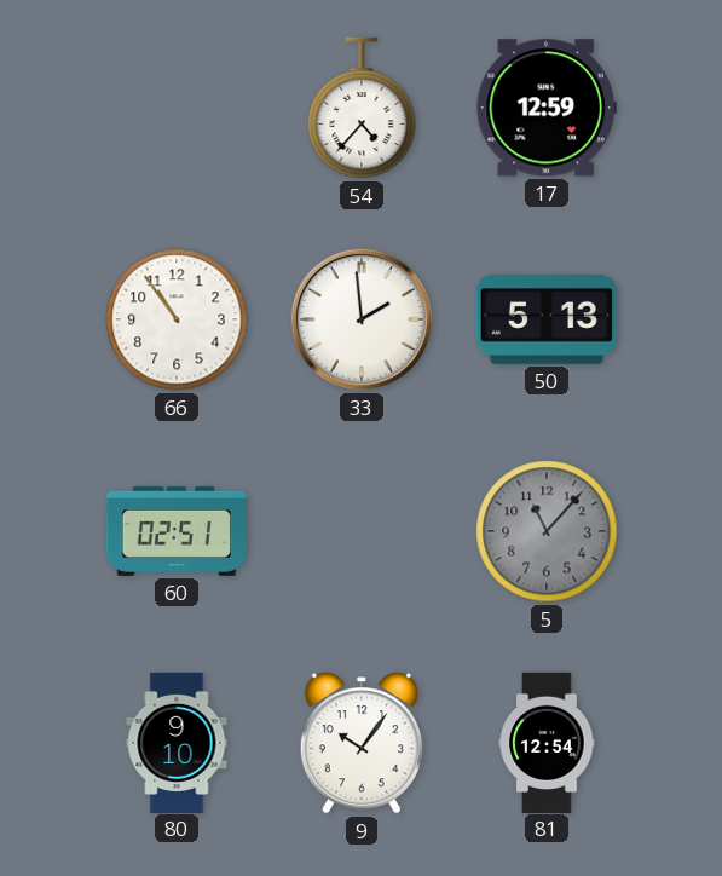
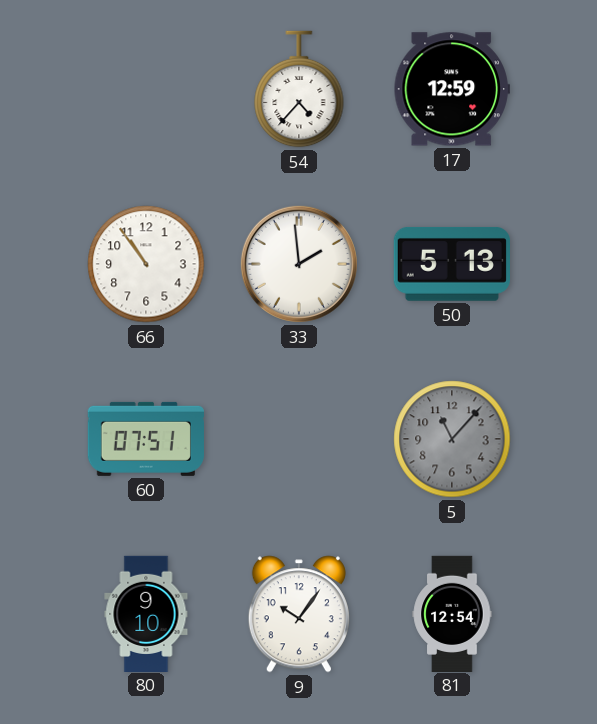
60: 02:51 -> 07:51 (146, 439)
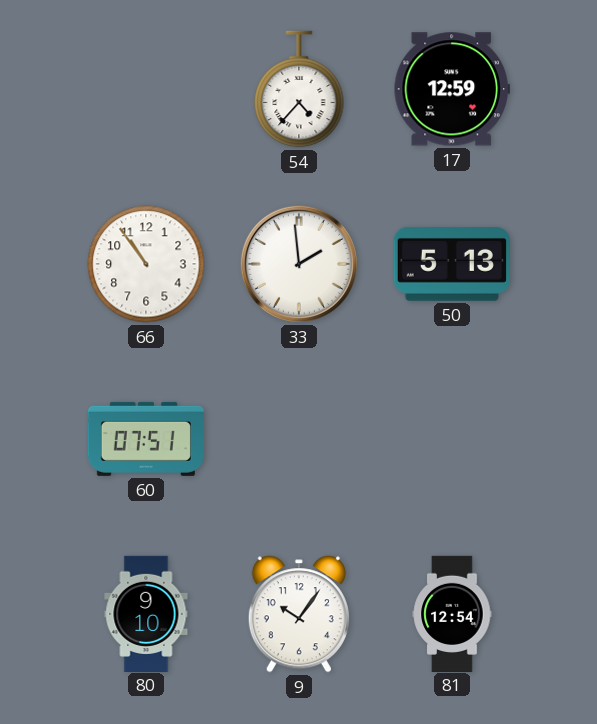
5: 11:07 -> none (452, 439)
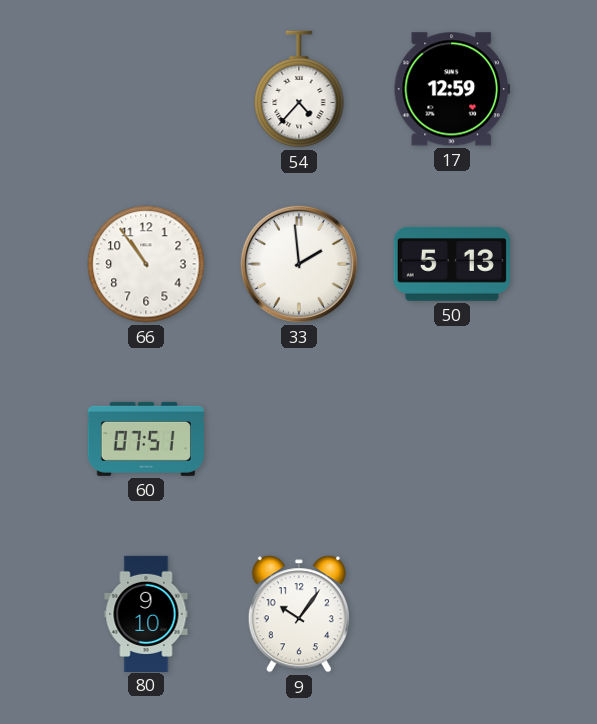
81: 12:54 -> none (452, 613)
